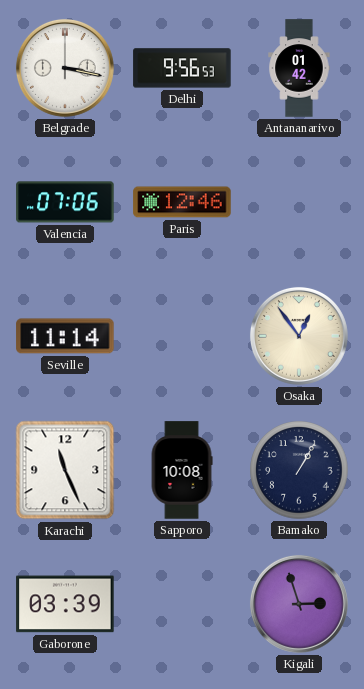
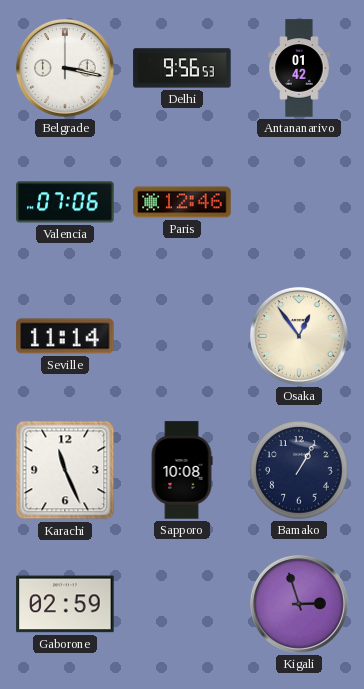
Gaborone: 03:39 -> 02:59 (65, 604)
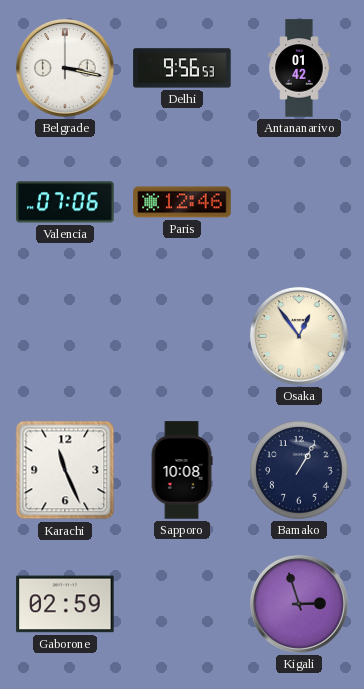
Seville: 11:14 -> none (65, 336)
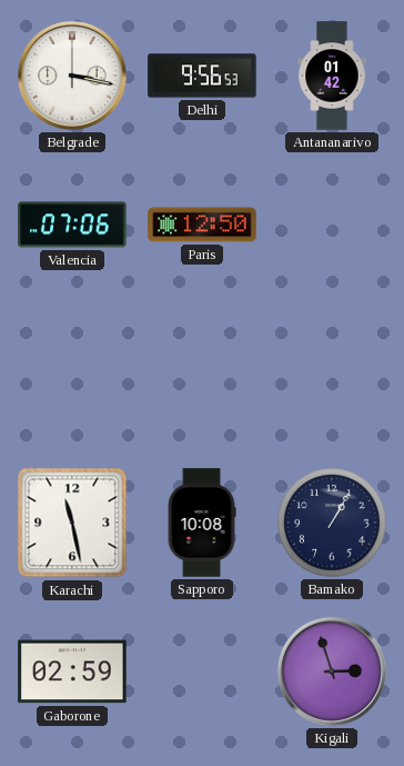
Paris: 12:46 -> 12:50 (202, 225)
Osaka: 12:54 -> none (299, 336)
Karachi: 11:26 -> 11:28 (72, 523)
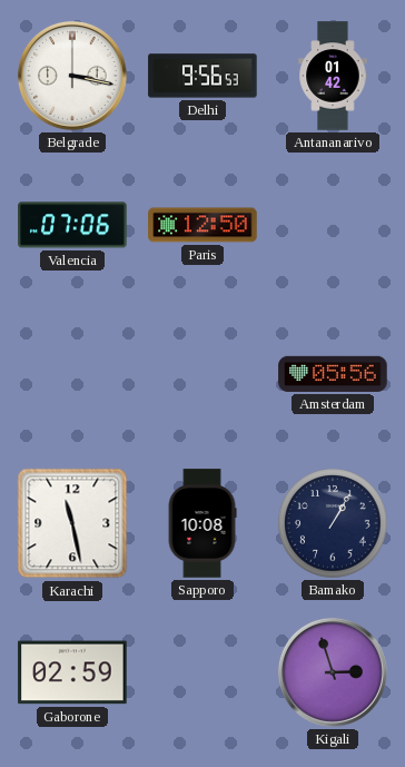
Amsterdam: none -> 05:56 (333, 374)
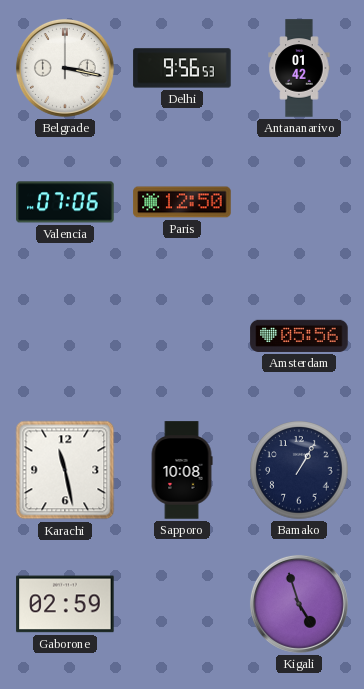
Kigali: 2:57 -> 4:57 (299, 604)
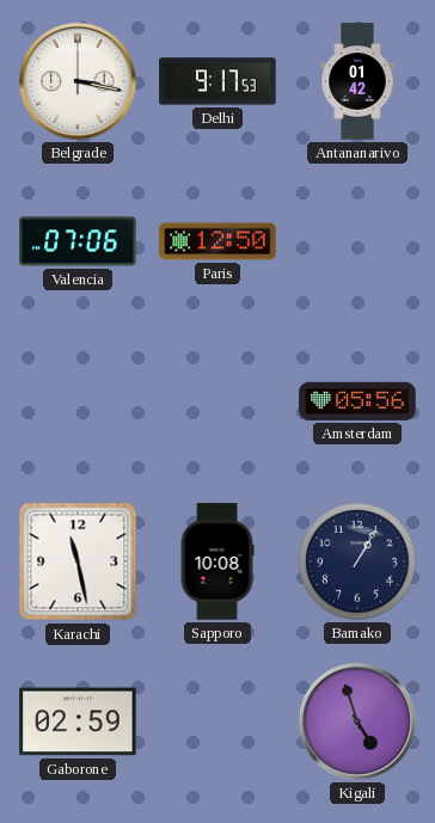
Delhi: 9:56 -> 9:17 (217, 81)
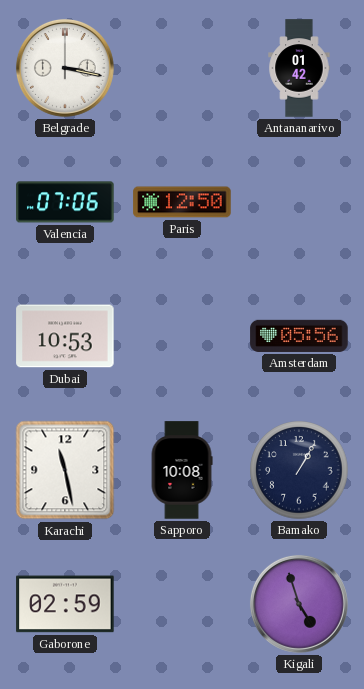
Delhi: 9:17 -> none (217, 81)
Dubai: none -> 10:53 (65, 336)
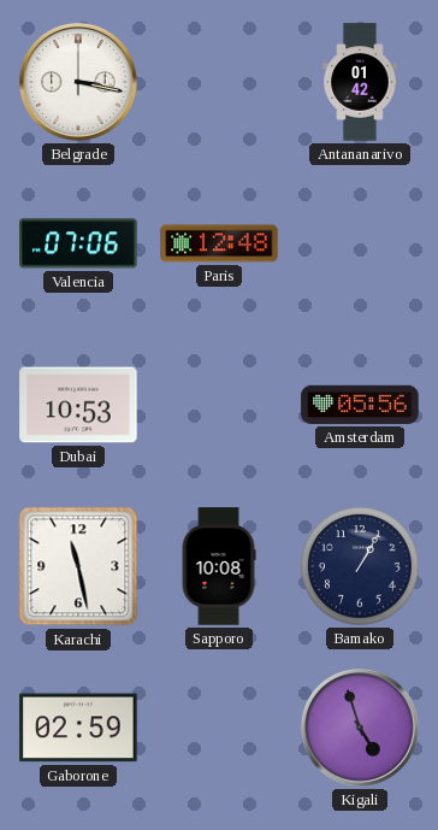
Paris: 12:50 -> 12:48 (219, 243)
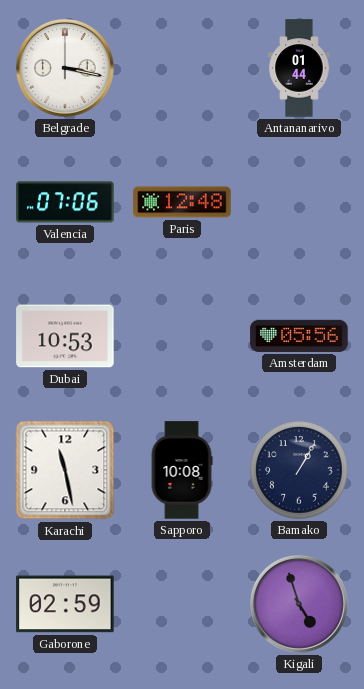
Antananarivo: 01:42 -> 01:44 (299, 68)
